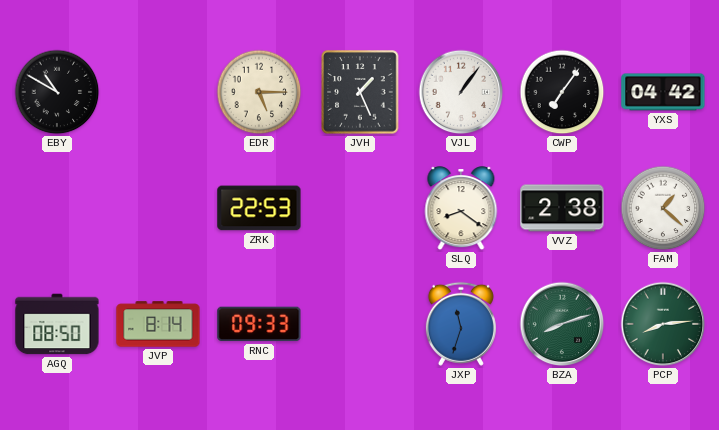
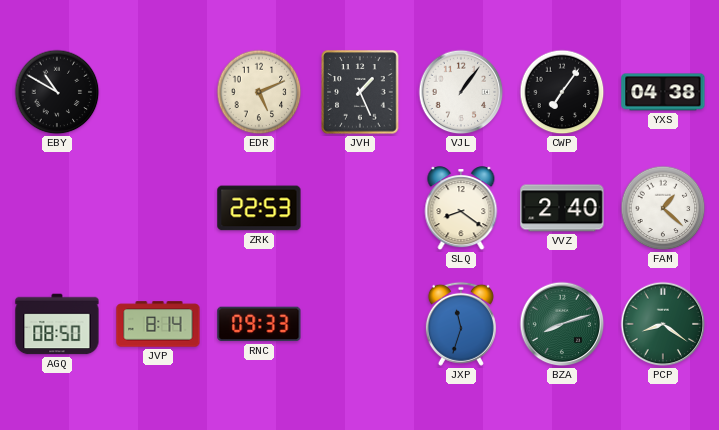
EDR: 5:15 -> 5:11 (259, 92)
YXS: 04:42 -> 04:38 (663, 92)
VVZ: 2:38 -> 2:40 (562, 208)
PCP: 8:14 -> 8:21 (663, 324)
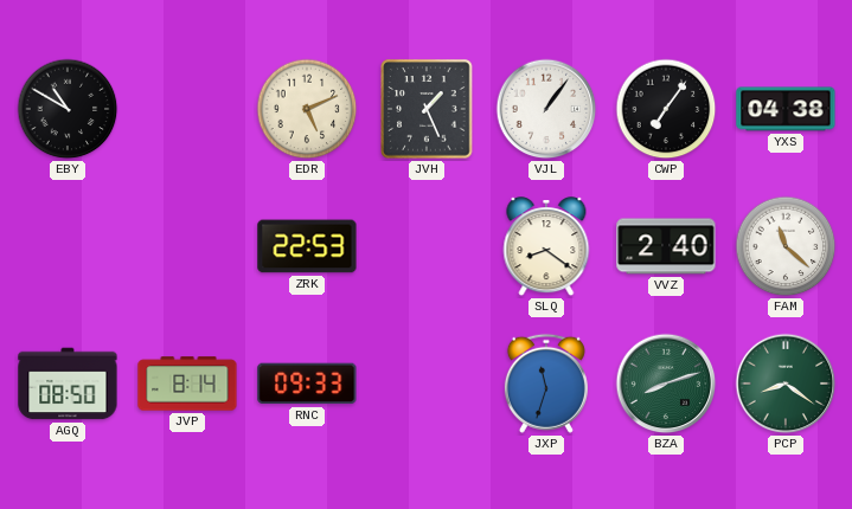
FAM: 1:22 -> 11:22 (786, 246)
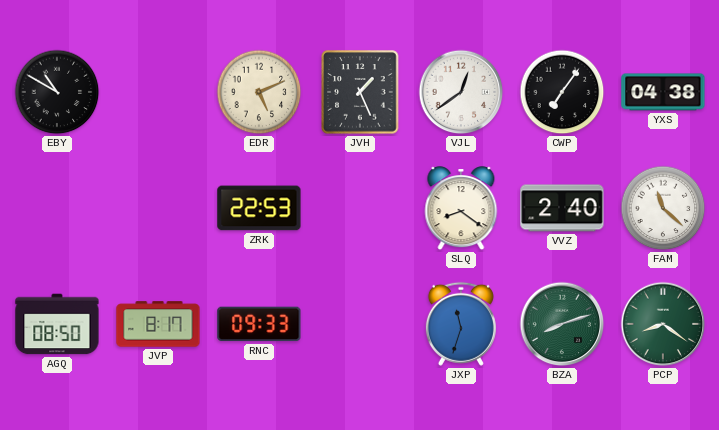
VJL: 1:06 -> 12:39 (461, 92)
JVP: 8:14 -> 8:17 (158, 324)
